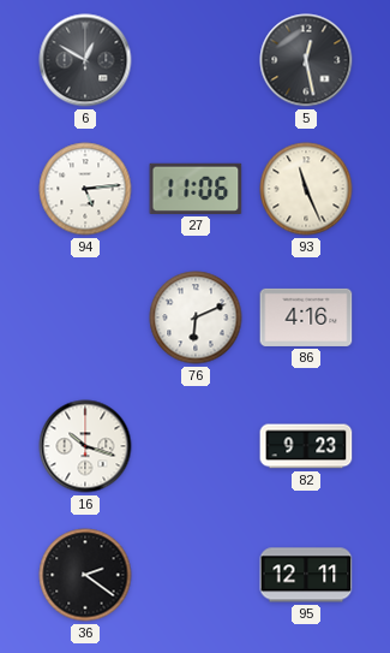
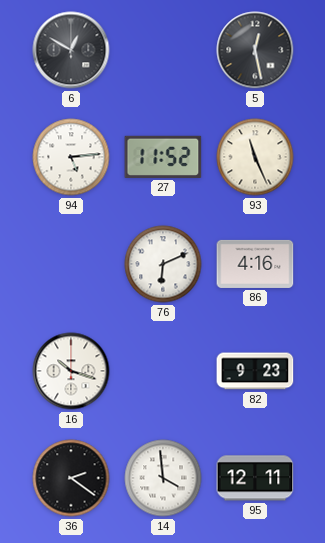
27: 11:06 -> 11:52 (163, 157)
14: none -> 3:59 (163, 478)
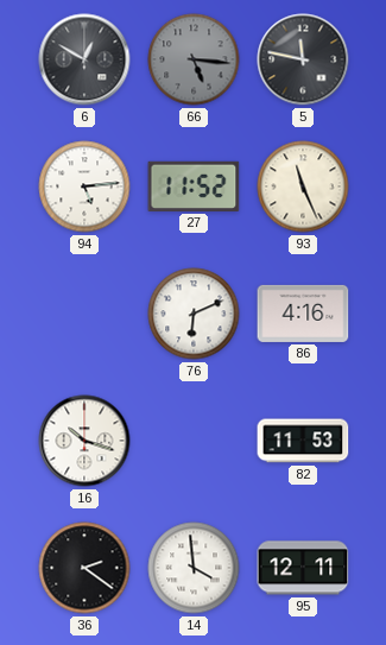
66: none -> 5:16 (194, 59)
5: 12:28 -> 11:47 (303, 59)
82: 9:23 -> 11:53 (303, 441)
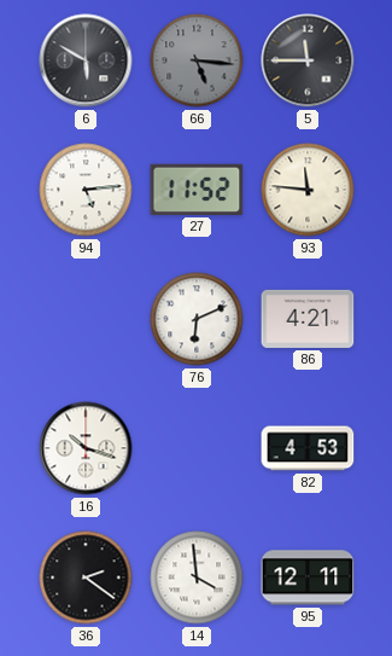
6: 12:50 -> 5:50 (86, 60)
5: 11:47 -> 11:45 (308, 60)
93: 11:26 -> 11:46 (308, 190)
86: 4:16 -> 4:21 (308, 319)
82: 11:53 -> 4:53 (308, 448)
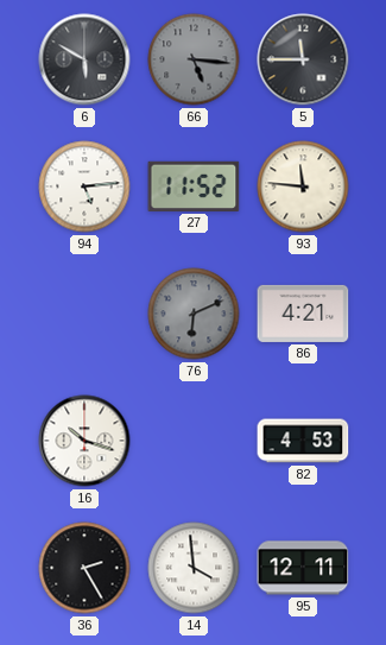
76 dial: white -> grey (194, 314)
36: 2:21 -> 2:25 (84, 568)
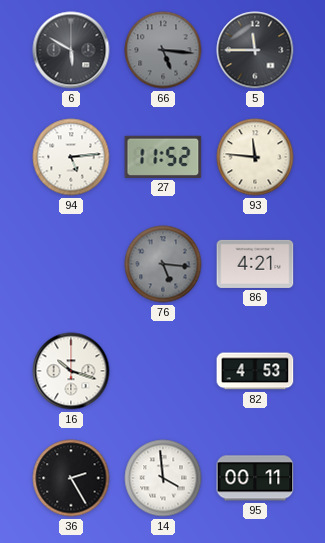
76: 6:11 -> 5:16 (163, 264)
95: 12:11 -> 00:11 (255, 478)
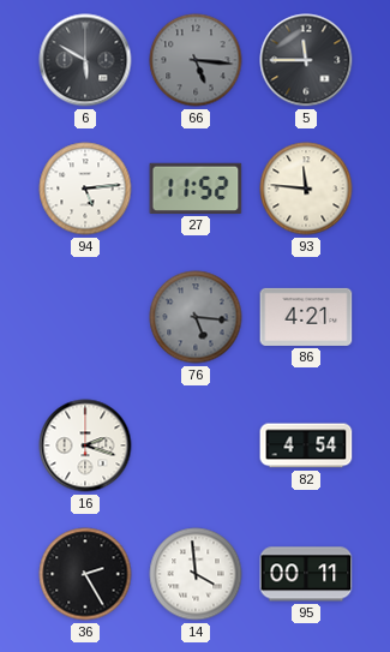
16: 10:18 -> 2:18 (85, 445)
82: 4:53 -> 4:54 (306, 445)
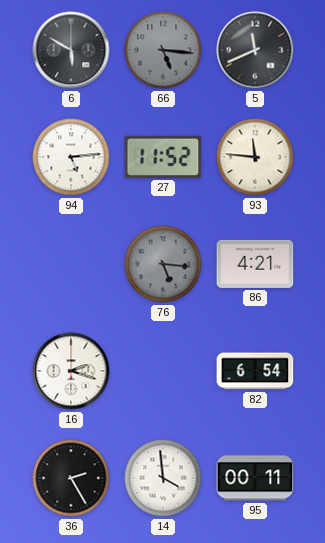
5: 11:45 -> 11:41 (255, 50)
82: 4:54 -> 6:54 (255, 371)
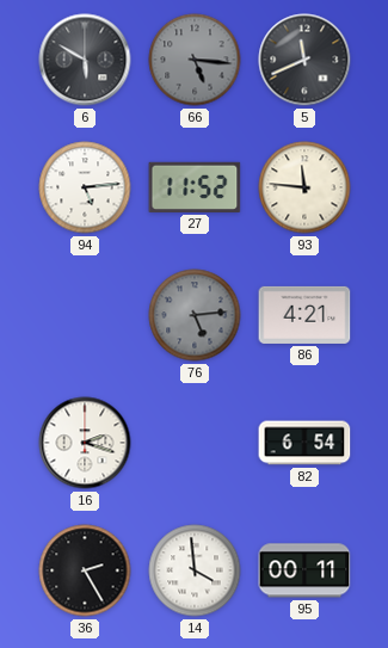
76: 5:16 -> 5:14 (195, 315)
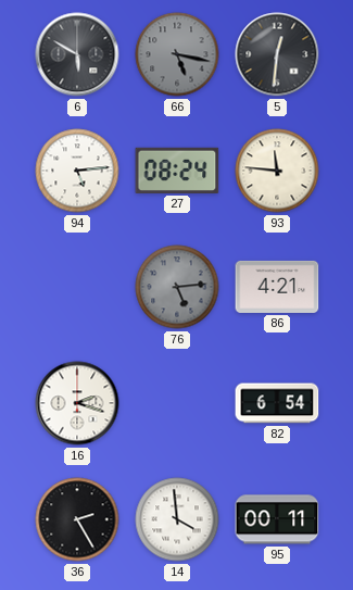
66: 5:16 -> 5:17 (177, 54)
5: 11:41 -> 12:31 (277, 54)
27: 11:52 -> 08:24 (177, 171)
